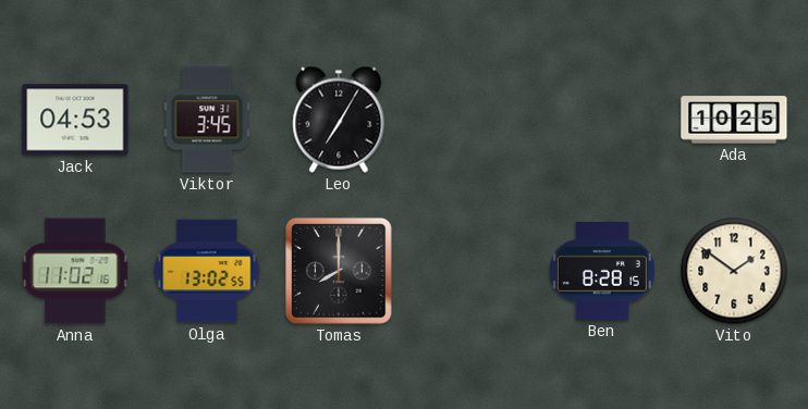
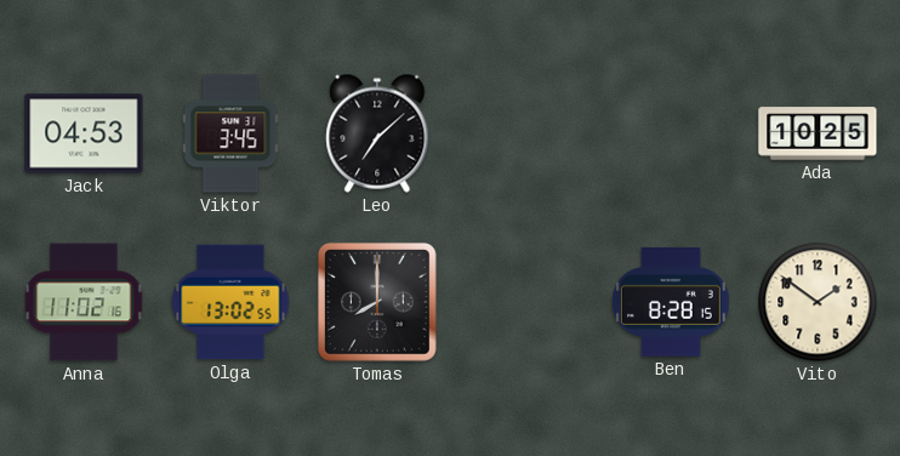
Leo: 7:05 -> 7:08 (377, 133)
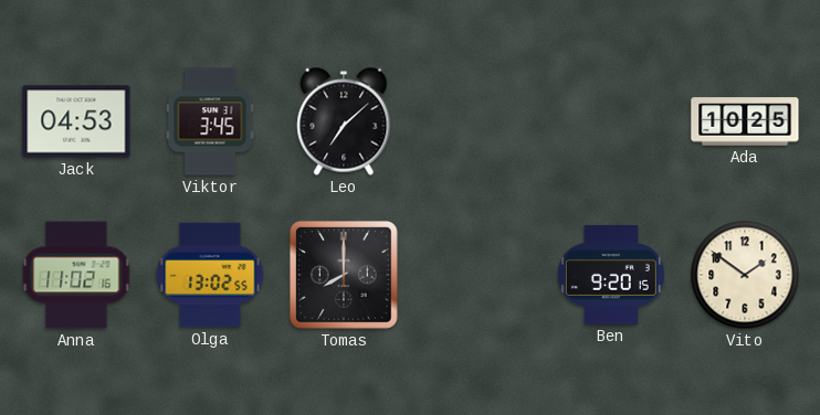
Ben: 8:28 -> 9:20 (611, 275)
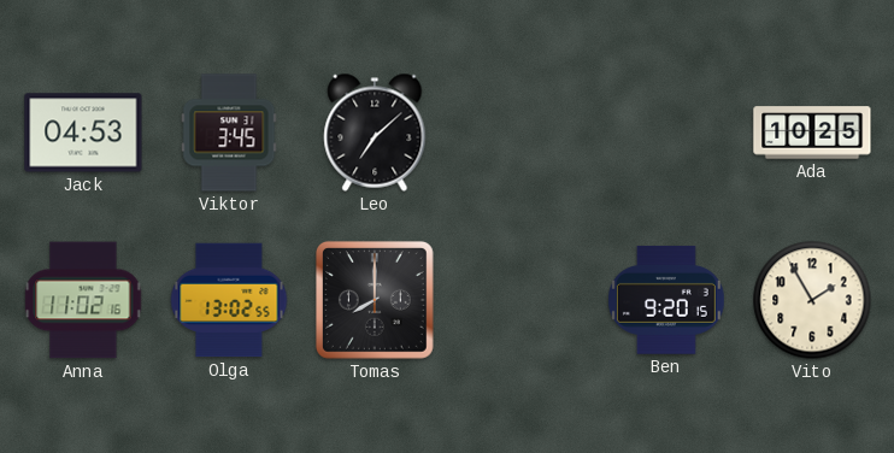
Vito: 1:51 -> 1:55 (812, 300)
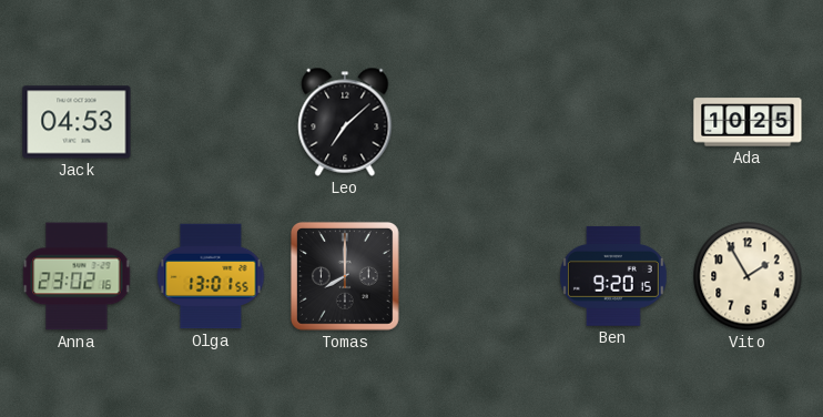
Viktor: 3:45 -> none (229, 133)
Anna: 11:02 -> 23:02 (77, 276)
Olga: 13:02 -> 13:01 (211, 276)
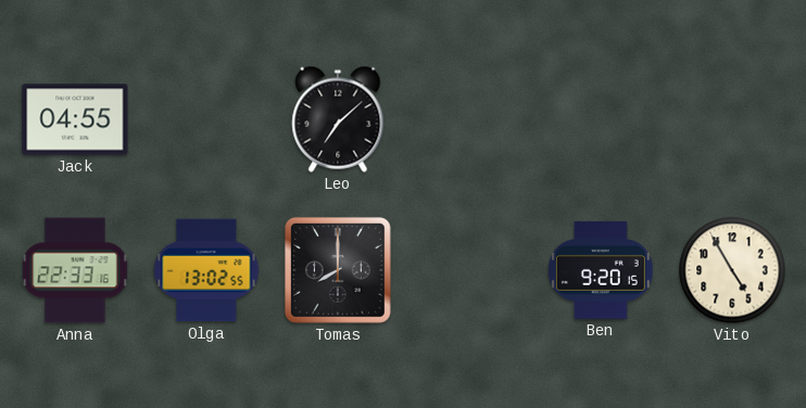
Jack: 04:53 -> 04:55 (75, 119)
Ada: 10:25 -> none (748, 122)
Anna: 23:02 -> 22:33 (75, 270)
Olga: 13:01 -> 13:02 (206, 270)
Vito: 1:55 -> 4:55 (732, 270)
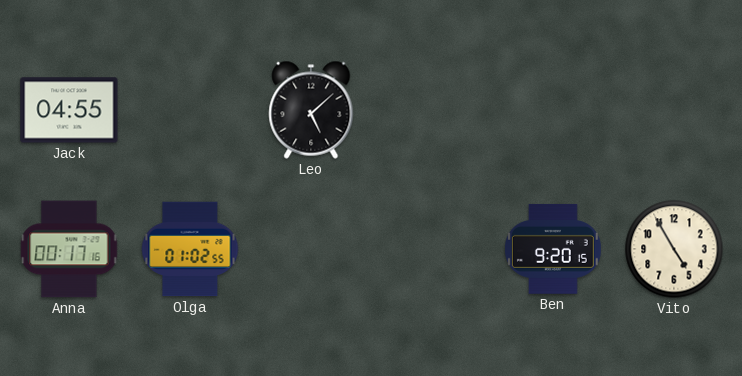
Leo: 7:08 -> 5:08 (311, 110)
Anna: 22:33 -> 00:17 (69, 249)
Olga: 13:02 -> 01:02 (190, 249)
Tomas: 8:00 -> none (338, 270)
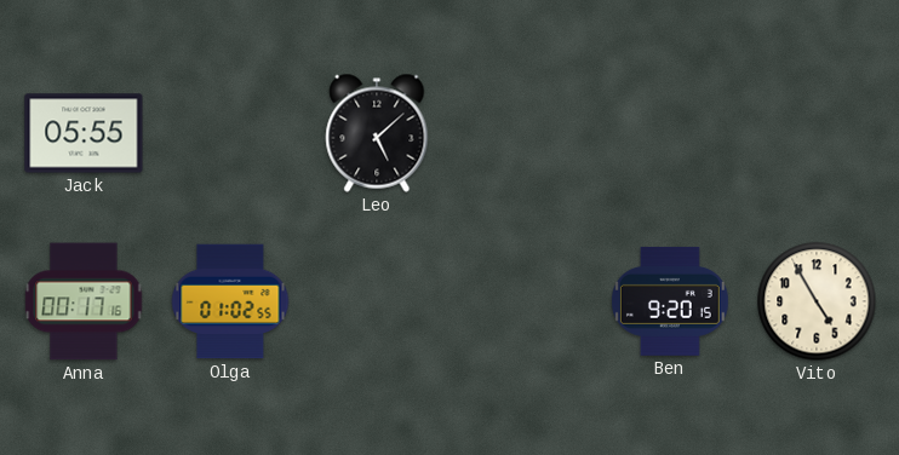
Jack: 04:55 -> 05:55 (84, 133)
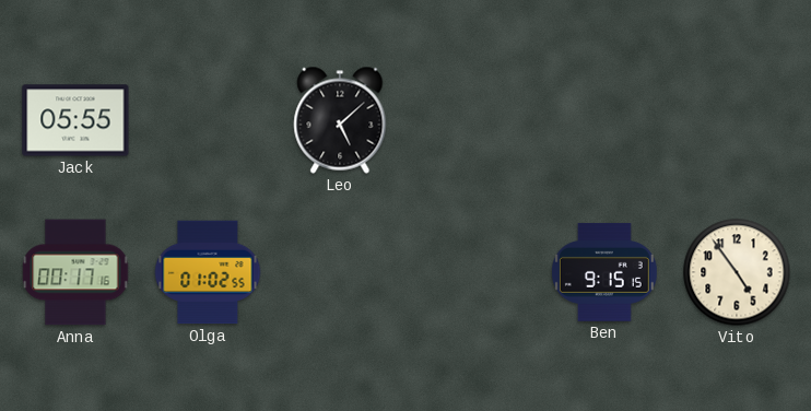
Ben: 9:20 -> 9:15 (604, 272)
Vito: 4:55 -> 4:54 (737, 272)
